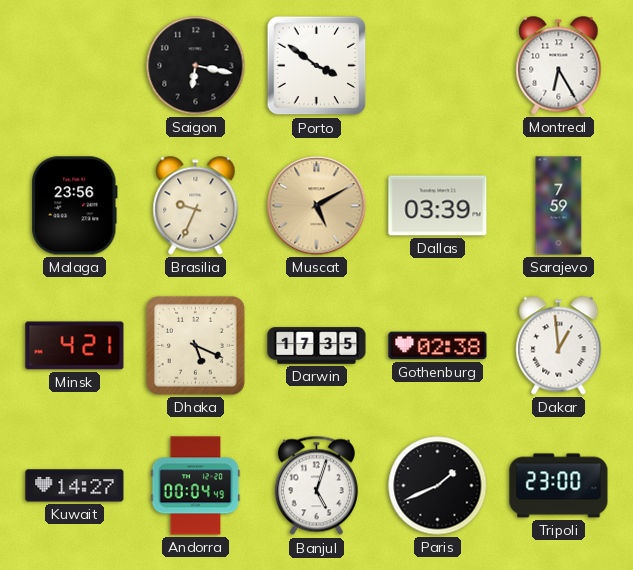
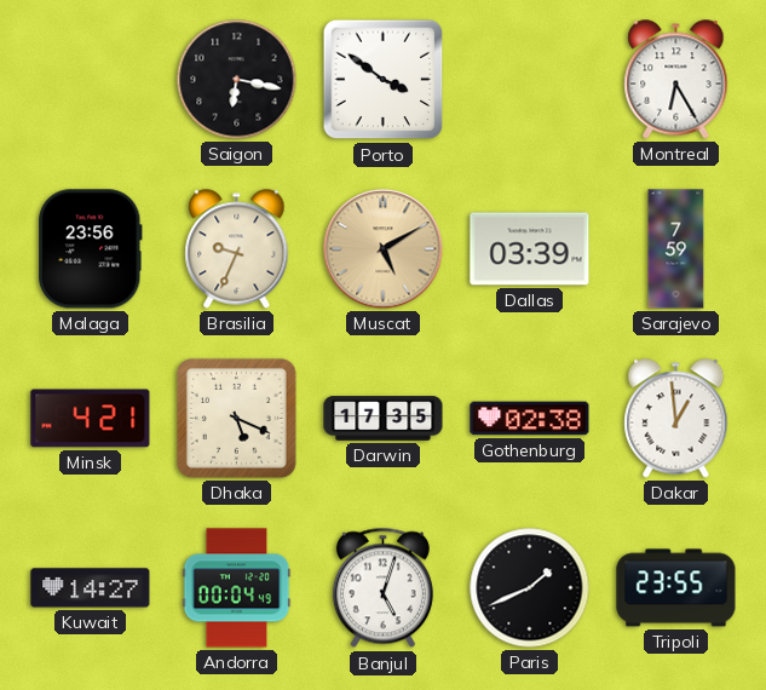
Tripoli: 23:00 -> 23:55 (676, 588)
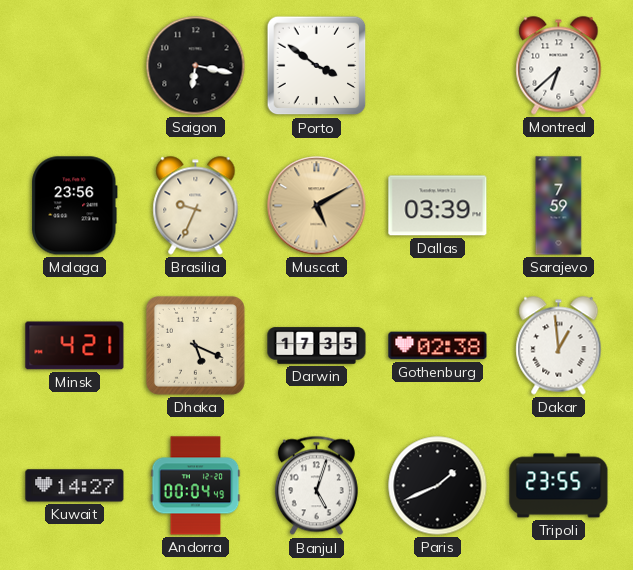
Montreal: 6:25 -> 6:38 (559, 66)
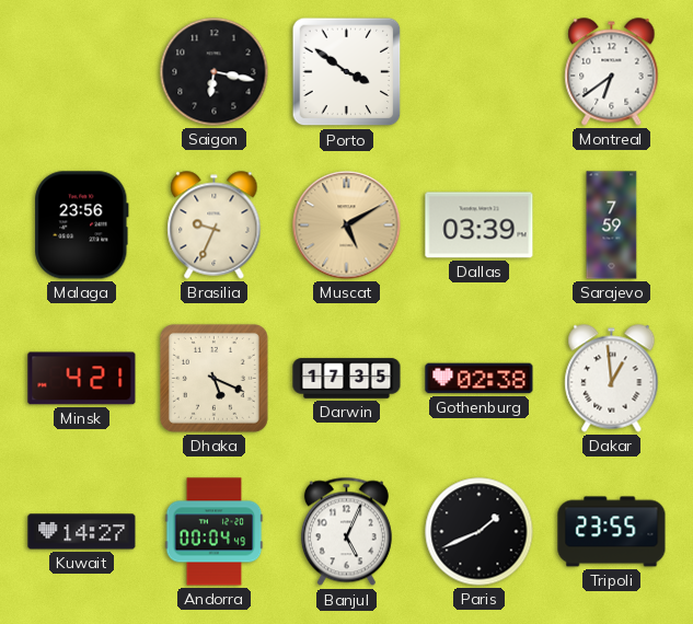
Montreal: 6:38 -> 6:39 (612, 72)
Banjul: 5:03 -> 5:04 (346, 532)
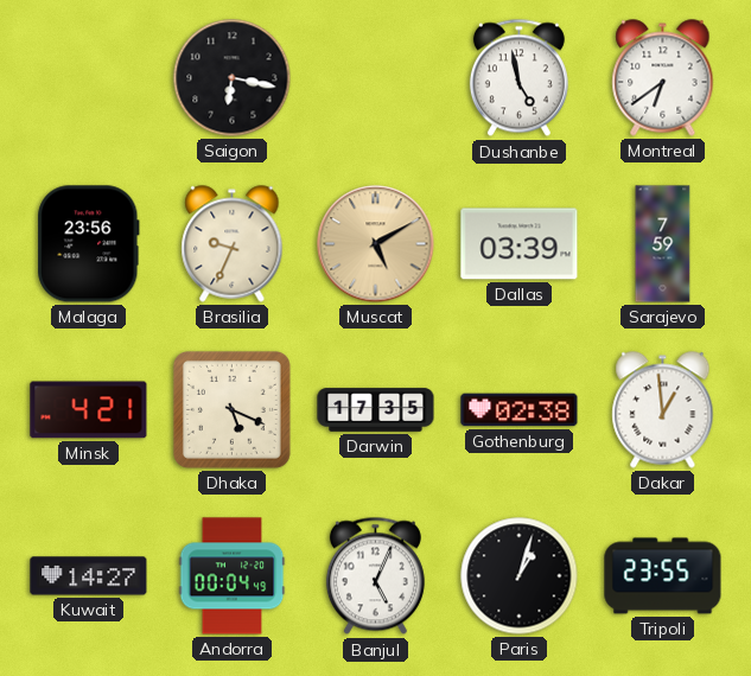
Porto: 3:51 -> none (347, 72)
Dushanbe: none -> 4:58 (518, 78)
Paris: 1:41 -> 1:03 (520, 576)
